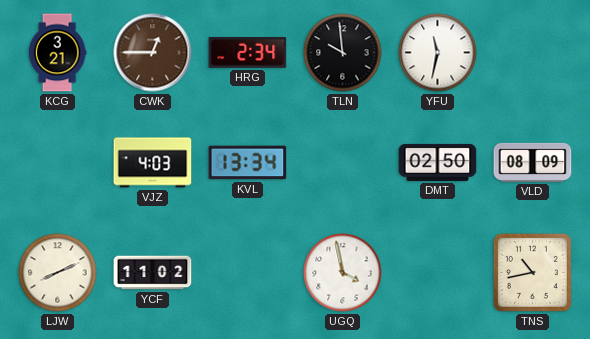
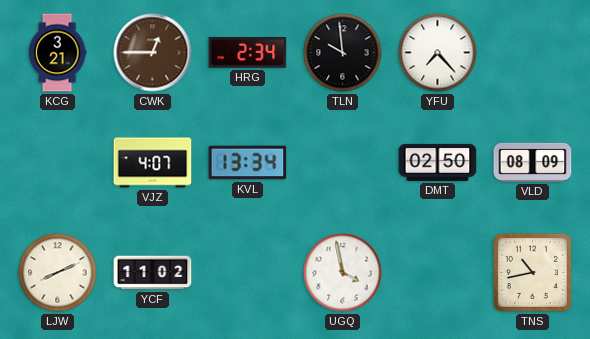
YFU: 11:32 -> 7:23 (438, 53)
VJZ: 4:03 -> 4:07 (153, 163)
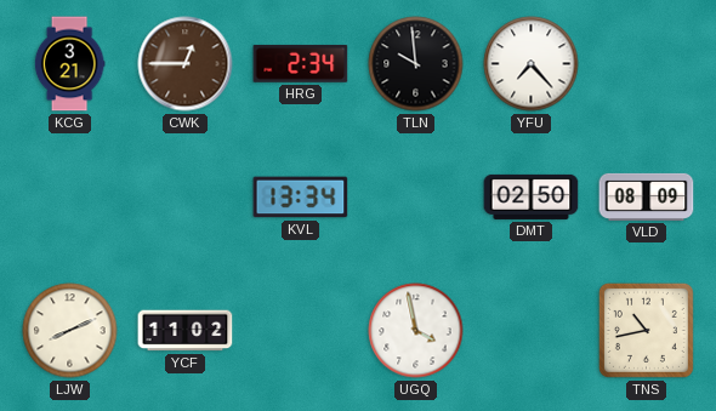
VJZ: 4:07 -> none (153, 163)
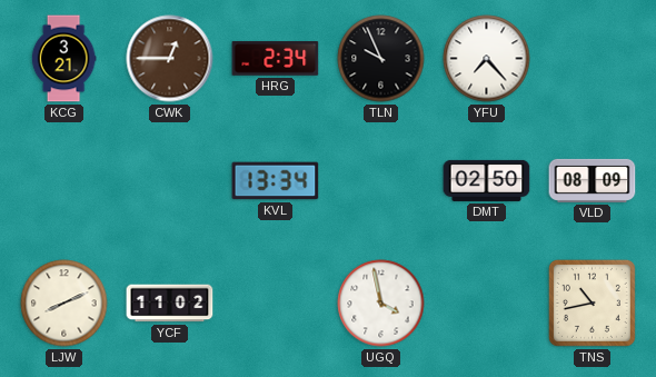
TLN: 9:59 -> 9:56 (381, 59)
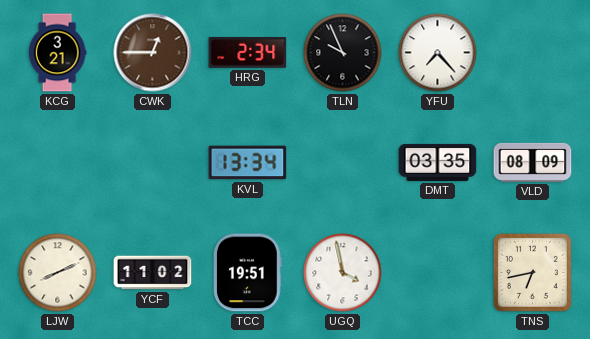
DMT: 02:50 -> 03:35 (438, 162)
TCC: none -> 19:51 (248, 273)
TNS: 10:43 -> 6:43 (532, 272)
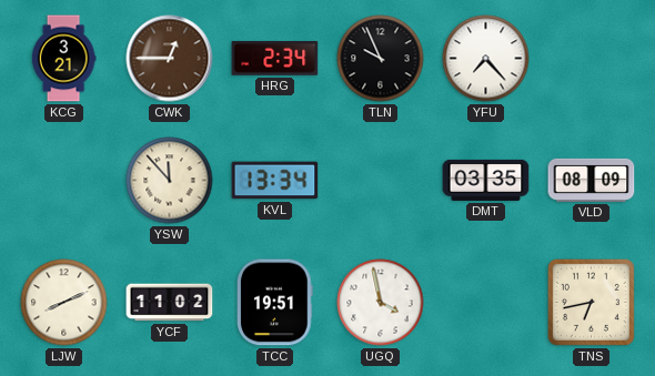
YSW: none -> 11:53 (170, 181)
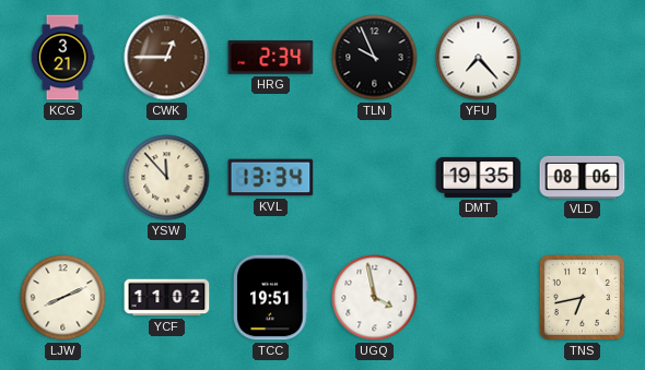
DMT: 03:35 -> 19:35 (479, 177)
VLD: 08:09 -> 08:06 (583, 177)
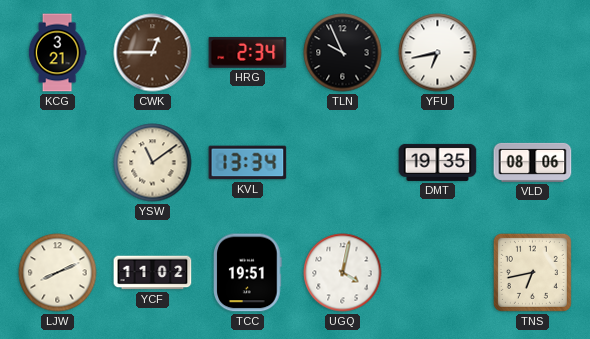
YFU: 7:23 -> 6:43 (438, 53)
YSW: 11:53 -> 11:09 (153, 163)
UGQ: 3:58 -> 4:02 (343, 273)
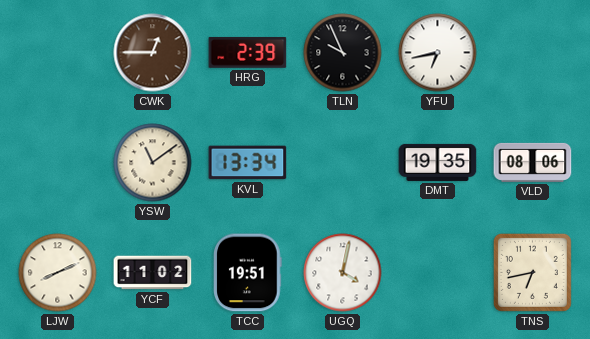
KCG: 3:21 -> none (57, 53)
HRG: 2:34 -> 2:39 (248, 53)
